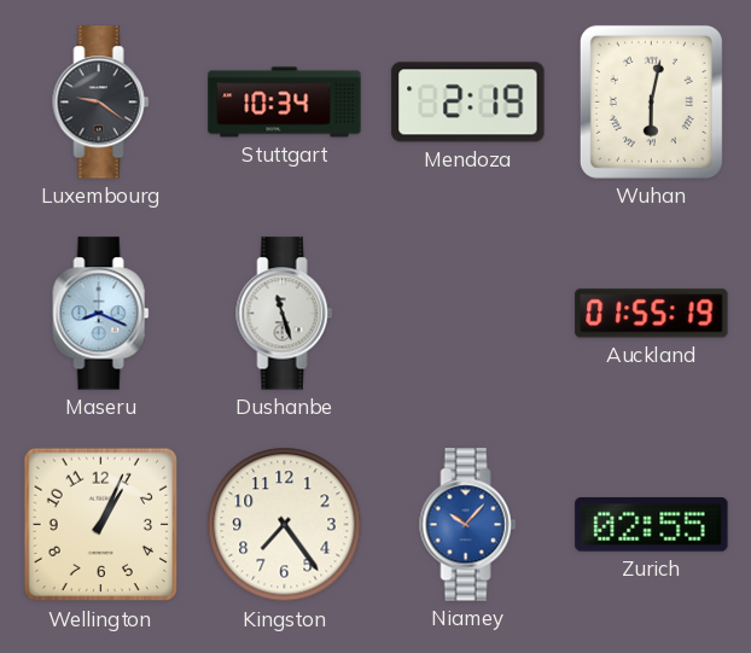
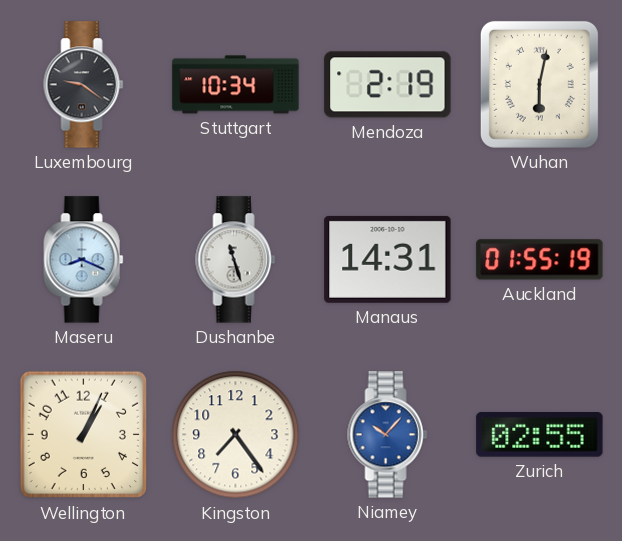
Manaus: none -> 14:31 (388, 259)
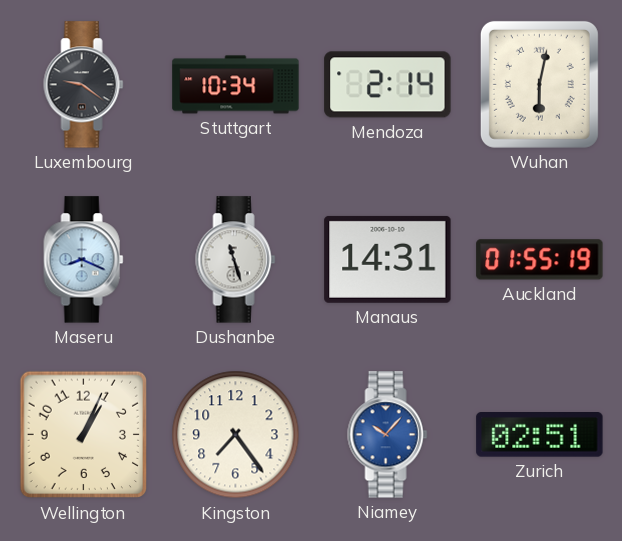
Mendoza: 2:19 -> 2:14 (388, 85)
Zurich: 02:55 -> 02:51 (540, 435)
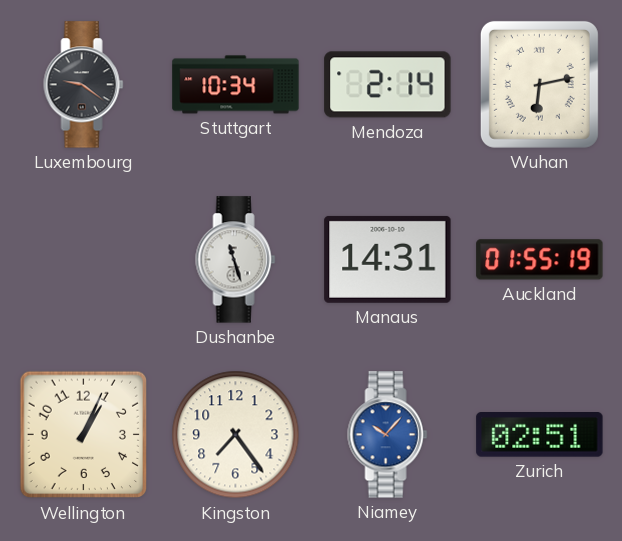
Wuhan: 6:02 -> 6:13 (539, 84)
Maseru: 8:19 -> none (84, 260)
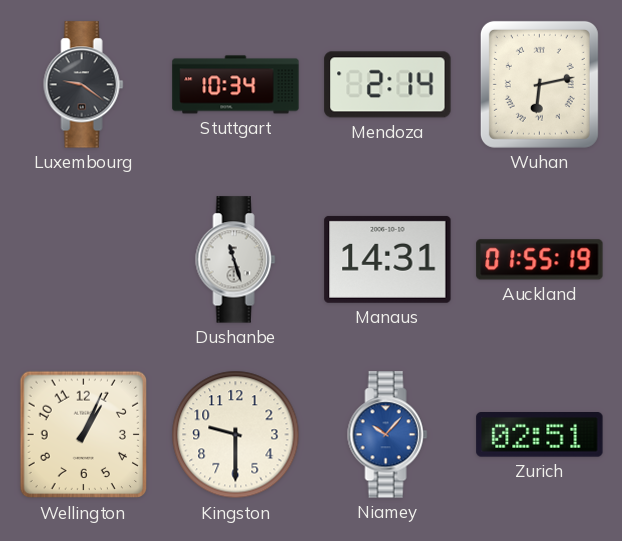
Kingston: 7:24 -> 9:30 (236, 435)
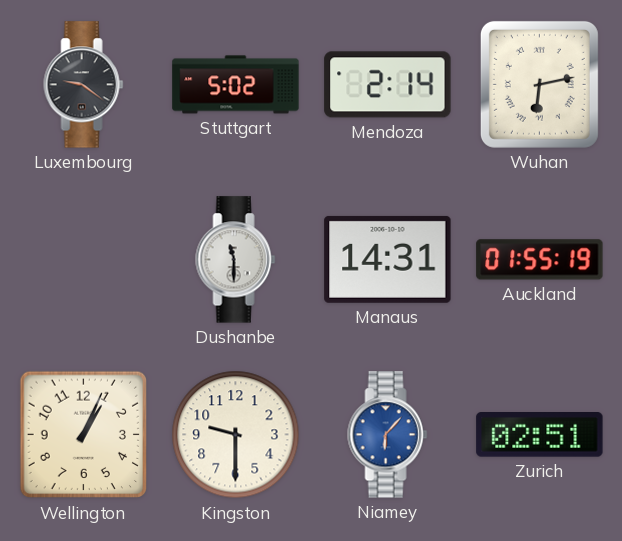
Stuttgart: 10:34 -> 5:02 (236, 85)
Dushanbe: 11:27 -> 11:30 (236, 260)
Niamey: 10:07 -> 6:07 (388, 435)
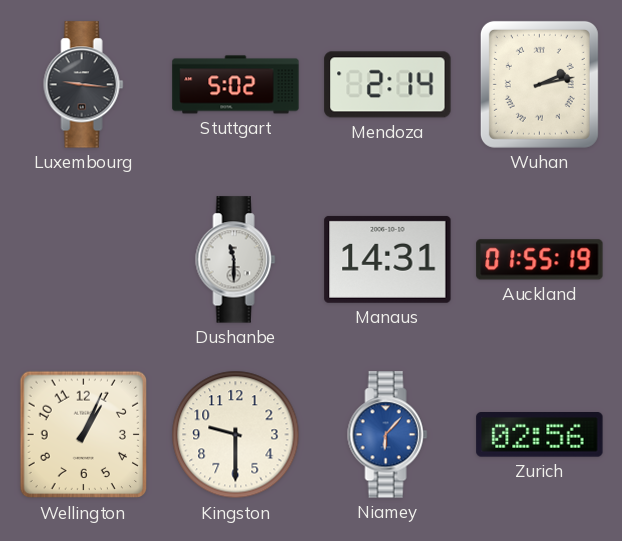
Luxembourg: 9:21 -> 9:16 (84, 85)
Wuhan: 6:13 -> 2:13 (539, 84)
Zurich: 02:51 -> 02:56 (540, 435)
